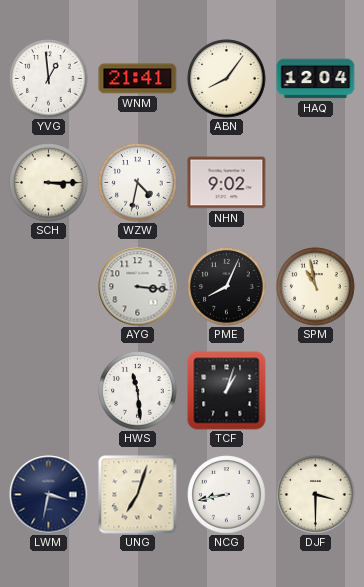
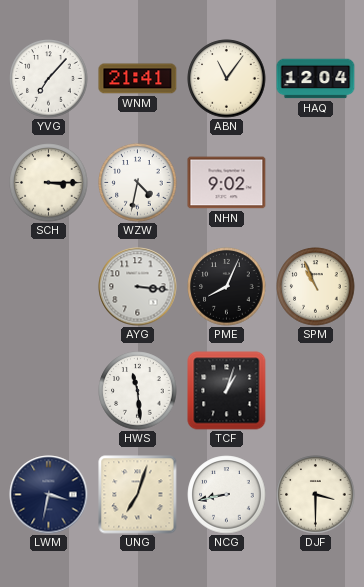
YVG: 12:59 -> 7:07 (49, 79)
ABN: 8:06 -> 11:06 (227, 79)
SPM: 10:58 -> 10:56 (316, 287)
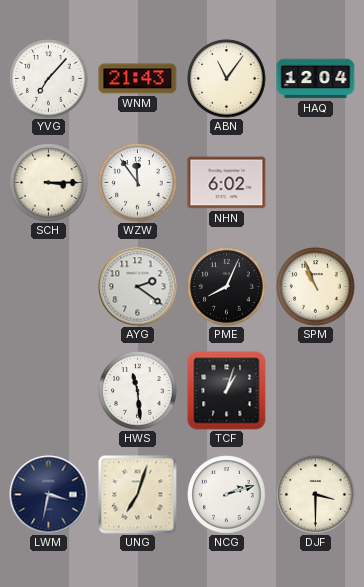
WNM: 21:41 -> 21:43 (138, 79)
WZW: 4:32 -> 11:54 (138, 183)
NHN: 9:02 -> 6:02 (227, 183)
AYG: 3:16 -> 2:21 (138, 287)
NCG: 8:43 -> 2:12 (227, 495)
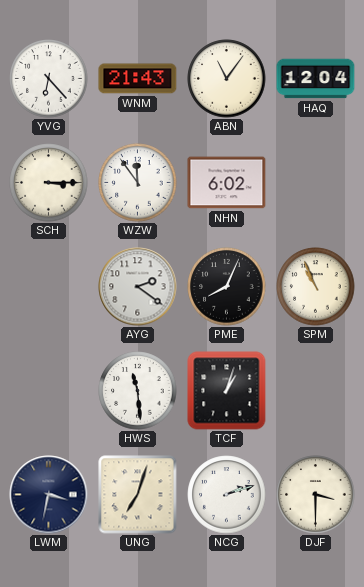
YVG: 7:07 -> 6:23 (49, 79)
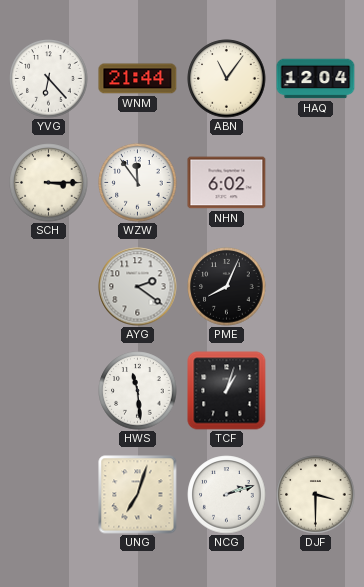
WNM: 21:43 -> 21:44 (138, 79)
SPM: 10:56 -> none (316, 287)
LWM: 3:32 -> none (49, 495)
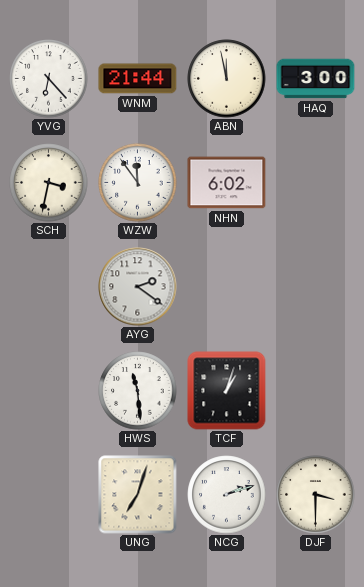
ABN: 11:06 -> 11:58 (227, 79)
HAQ: 12:04 -> 3:00 (316, 79)
SCH: 3:15 -> 3:32 (49, 183)
PME: 8:04 -> none (227, 287)
